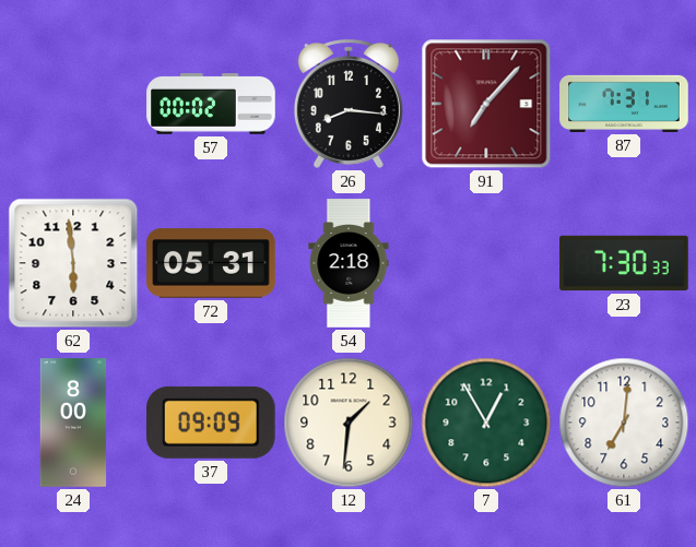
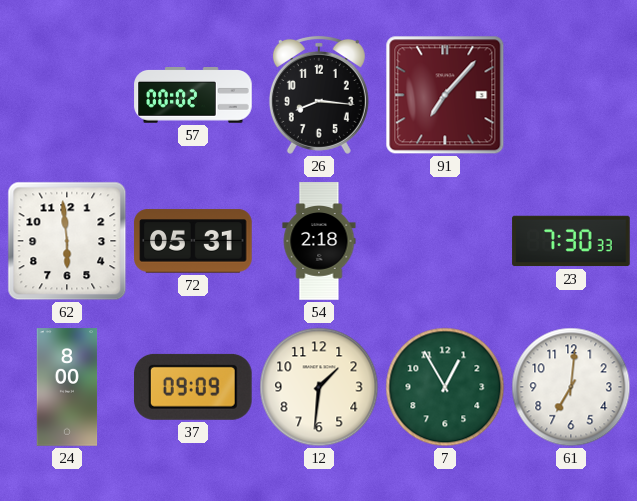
87: 7:31 -> none (624, 104)
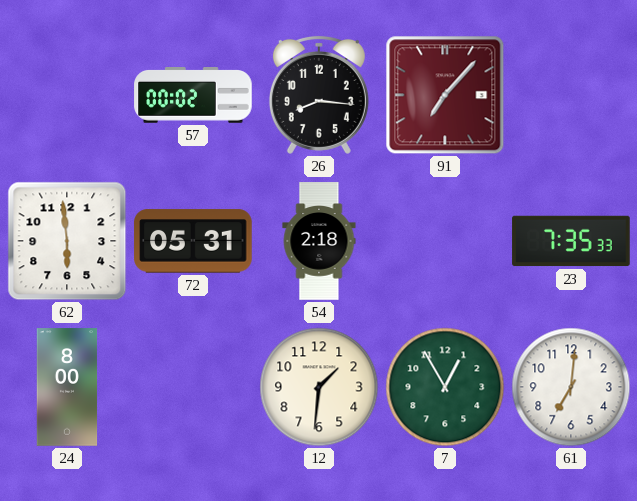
23: 7:30 -> 7:35 (571, 241)
37: 09:09 -> none (194, 387)
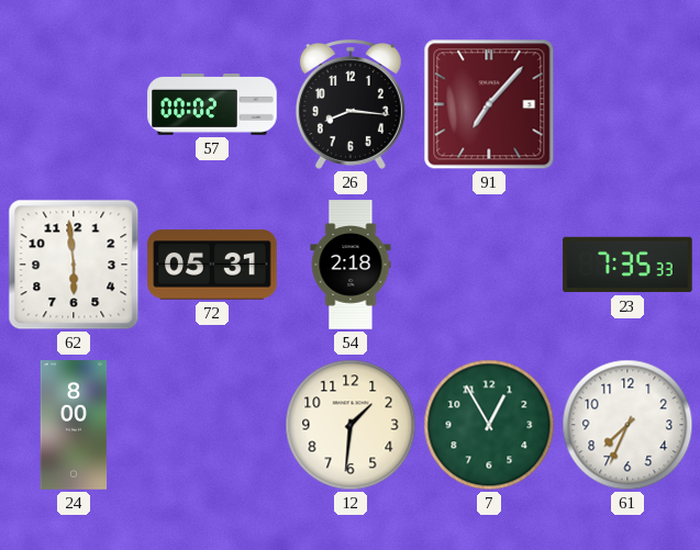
61: 7:01 -> 7:34 (627, 425)
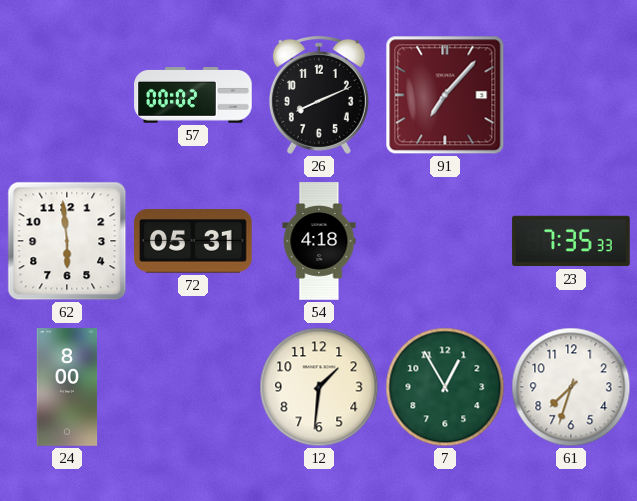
26: 8:16 -> 8:11 (319, 95)
54: 2:18 -> 4:18 (319, 241)
61: 7:34 -> 7:33 (571, 387)
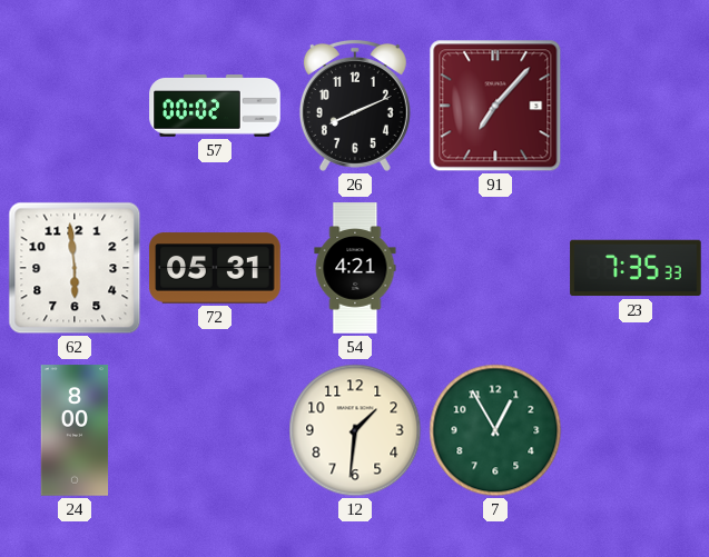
54: 4:18 -> 4:21 (355, 268)
61: 7:33 -> none (571, 387)
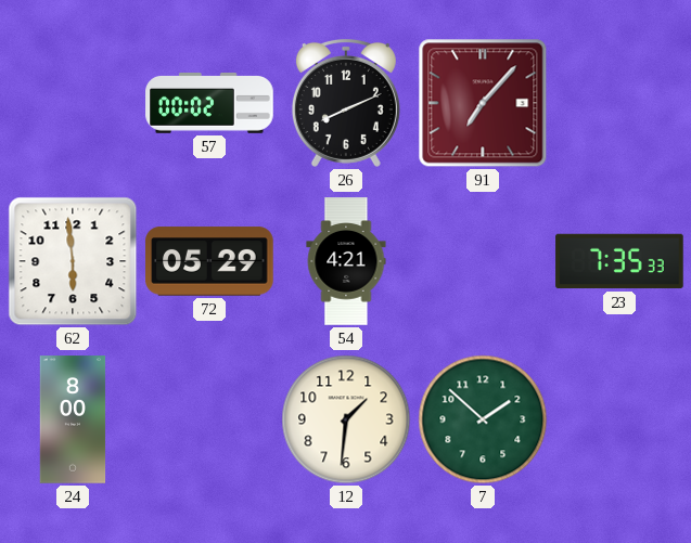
72: 05:31 -> 05:29 (209, 261)
7: 12:55 -> 1:52 (483, 419)
